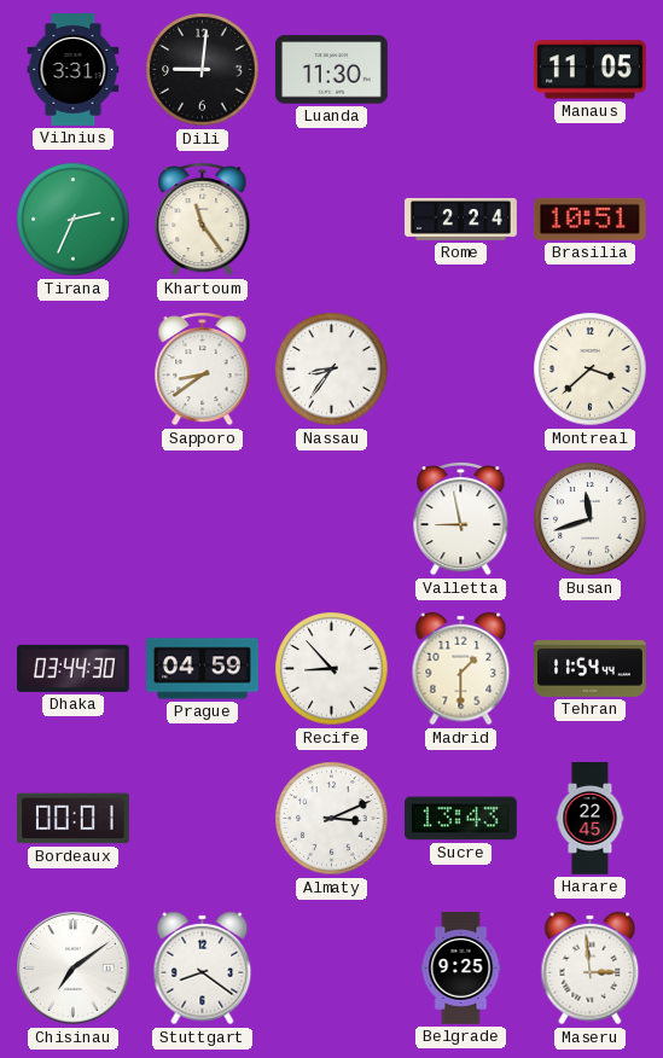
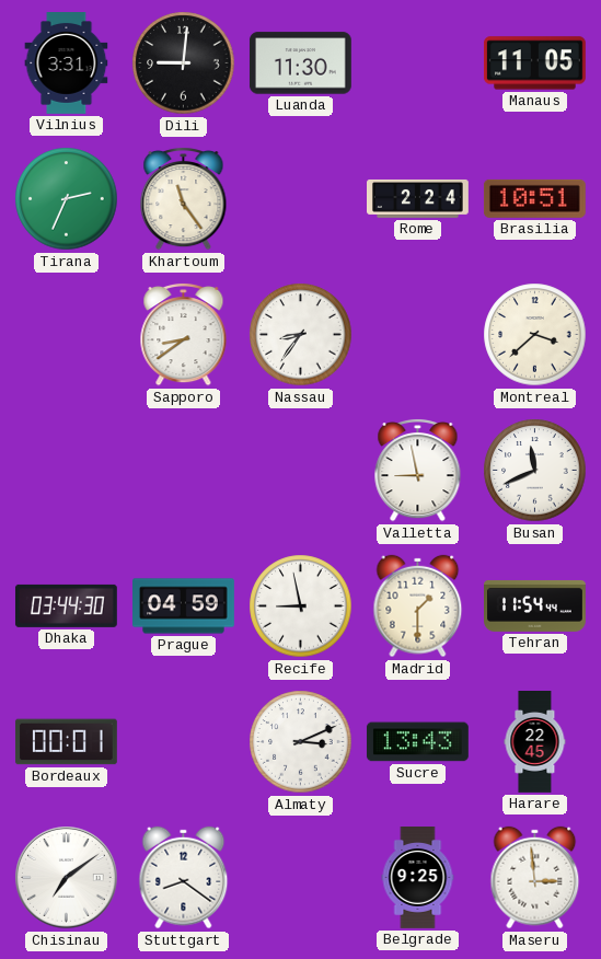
Busan: 11:42 -> 11:41 (535, 471)
Recife: 8:53 -> 8:58 (301, 606)
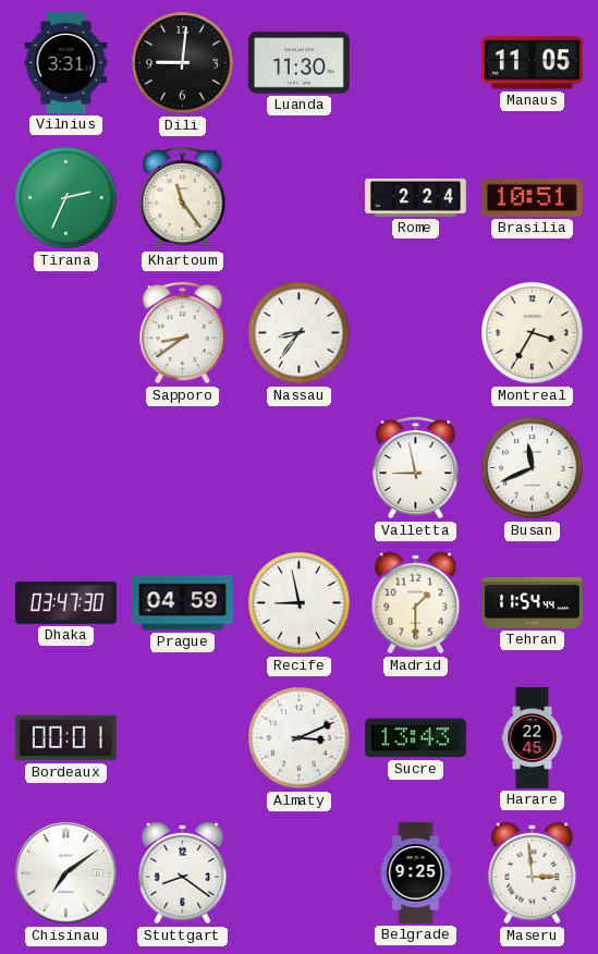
Montreal: 3:38 -> 3:35 (533, 333)
Dhaka: 03:44 -> 03:47 (65, 602)
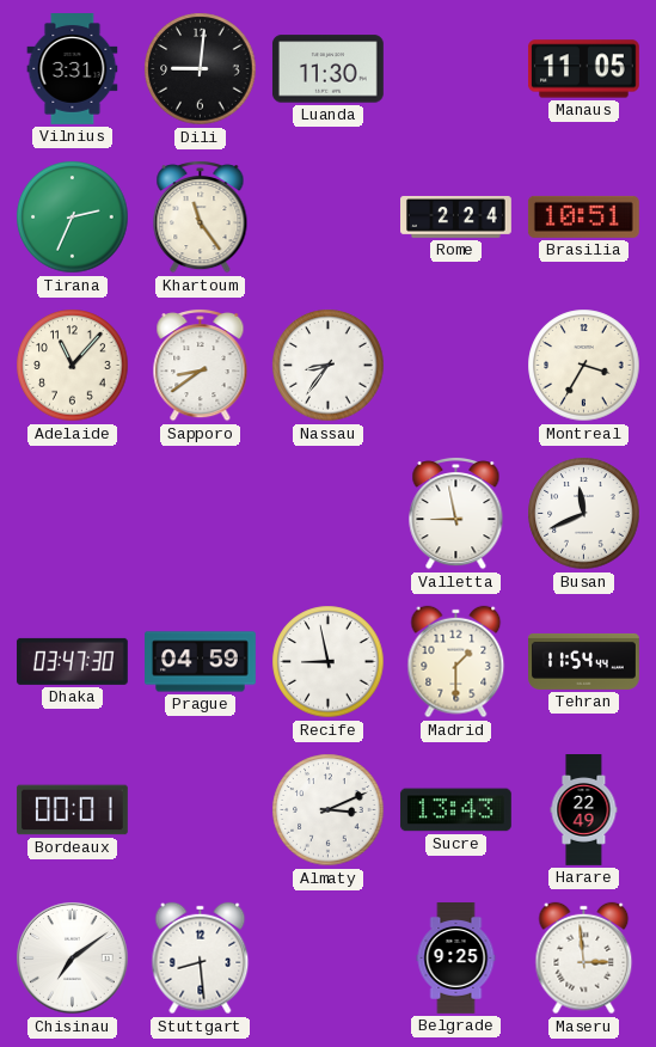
Adelaide: none -> 11:07 (73, 366)
Harare: 22:45 -> 22:49 (584, 810)
Stuttgart: 8:21 -> 8:29 (201, 959)
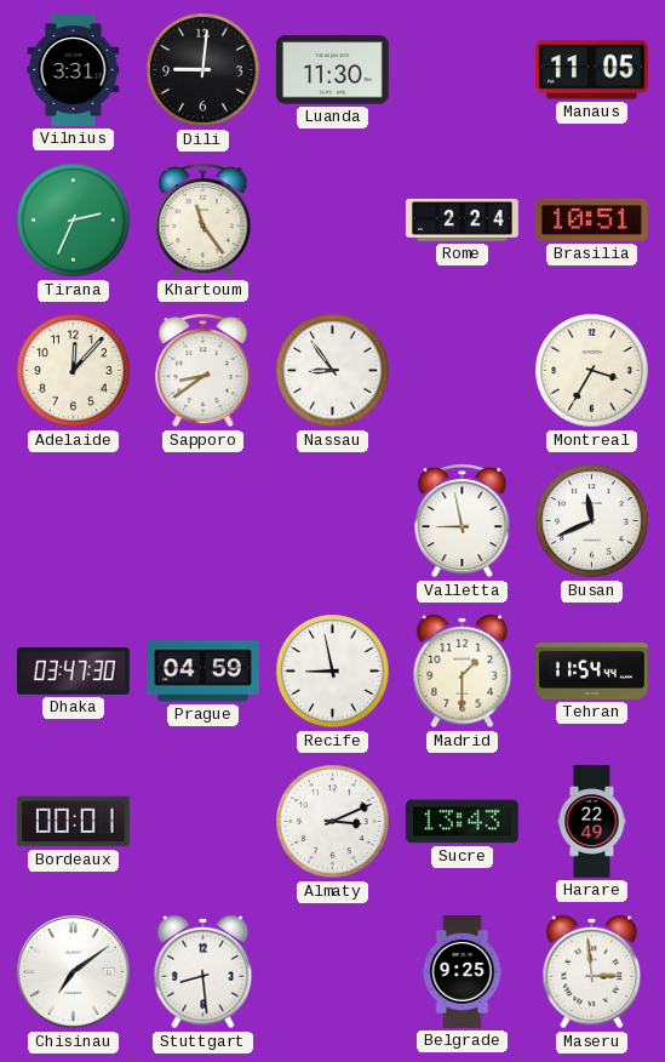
Adelaide: 11:07 -> 12:07 (74, 371)
Nassau: 8:36 -> 8:54 (333, 371)
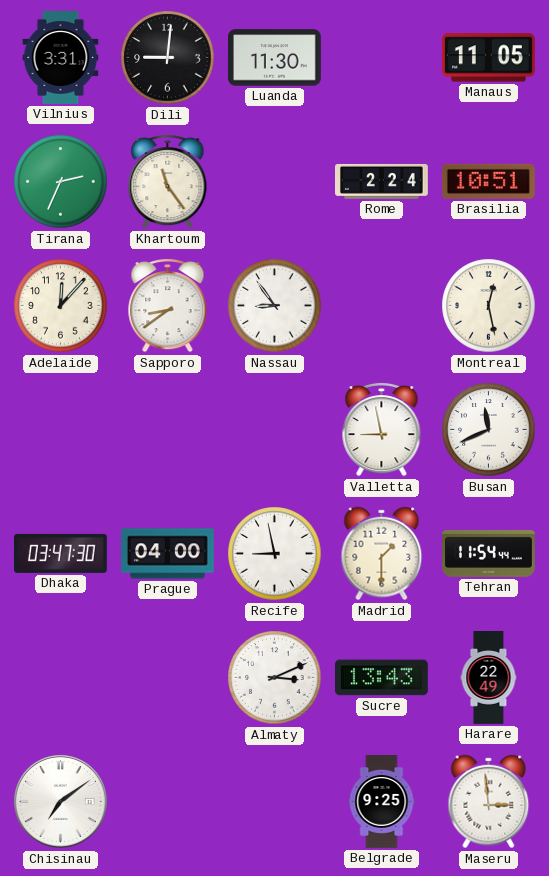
Montreal: 3:35 -> 12:28 (489, 306)
Prague: 04:59 -> 04:00 (168, 554)
Bordeaux: 00:01 -> none (73, 822)
Stuttgart: 8:29 -> none (203, 972)
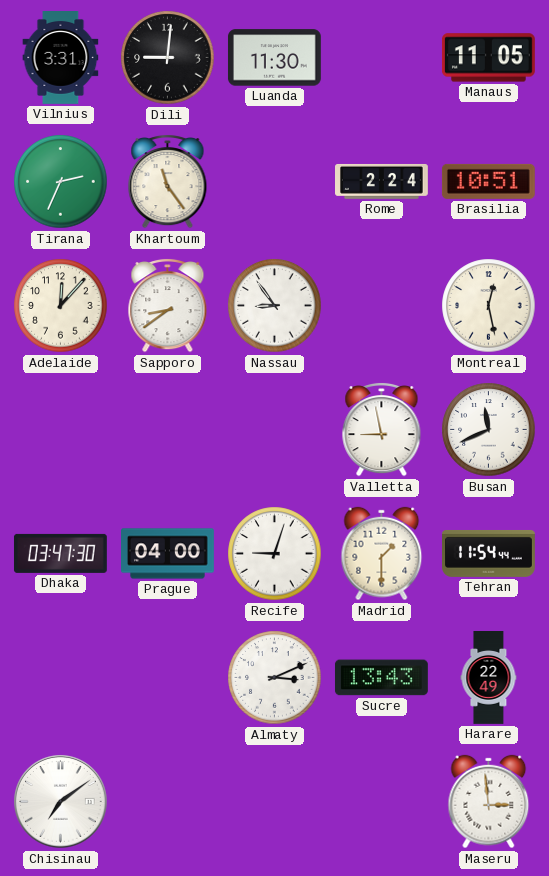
Recife: 8:58 -> 9:03 (275, 554)
Belgrade: 9:25 -> none (382, 802)
